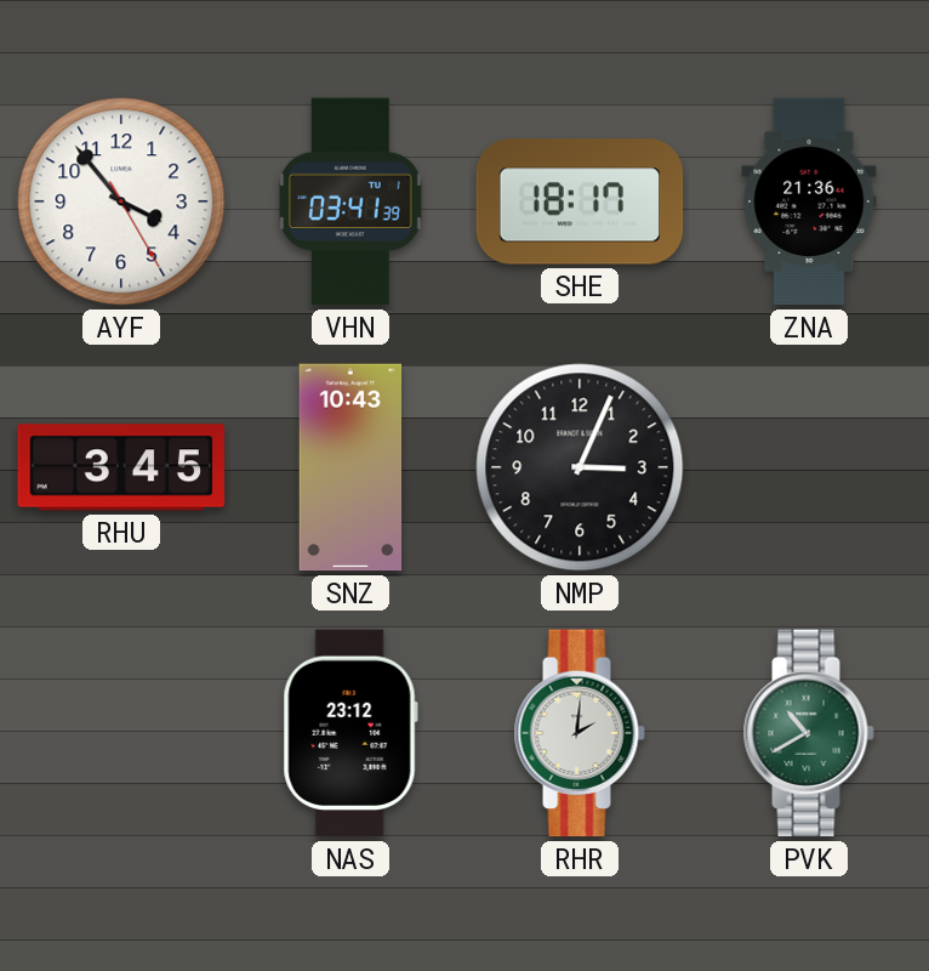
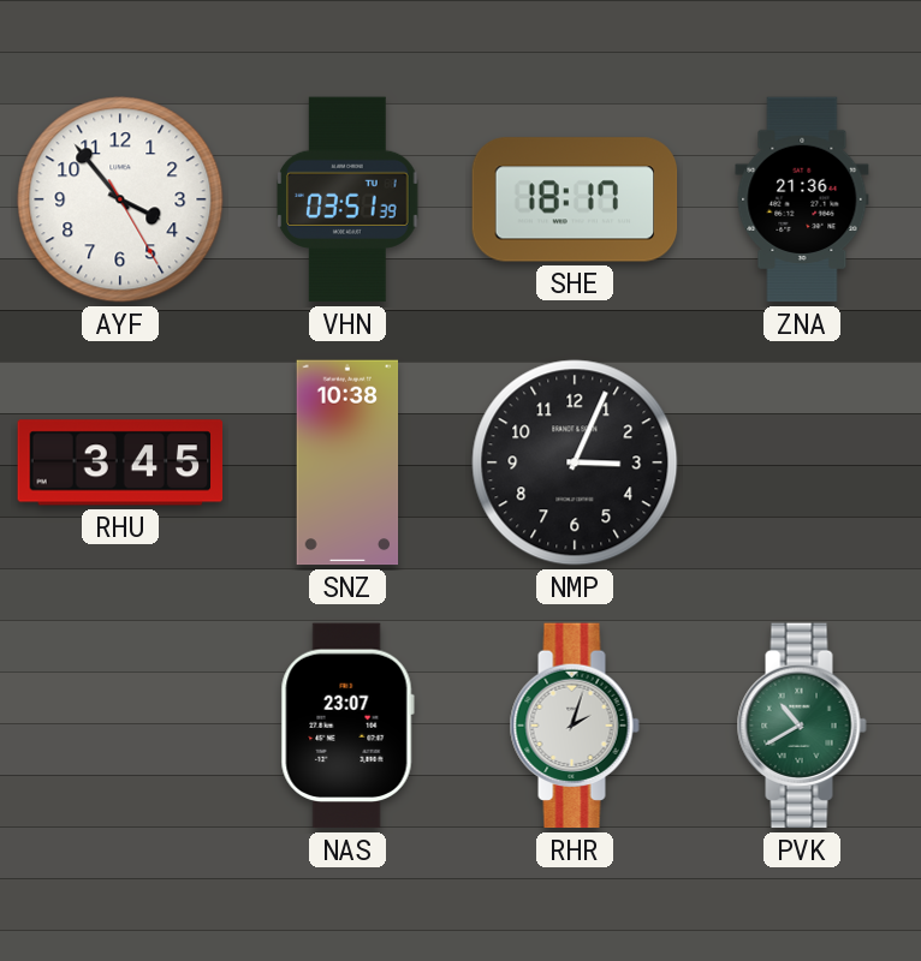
VHN: 03:41 -> 03:51 (347, 199)
SNZ: 10:43 -> 10:38 (347, 462)
NAS: 23:12 -> 23:07 (347, 726)
RHR: 2:01 -> 2:03 (575, 726)
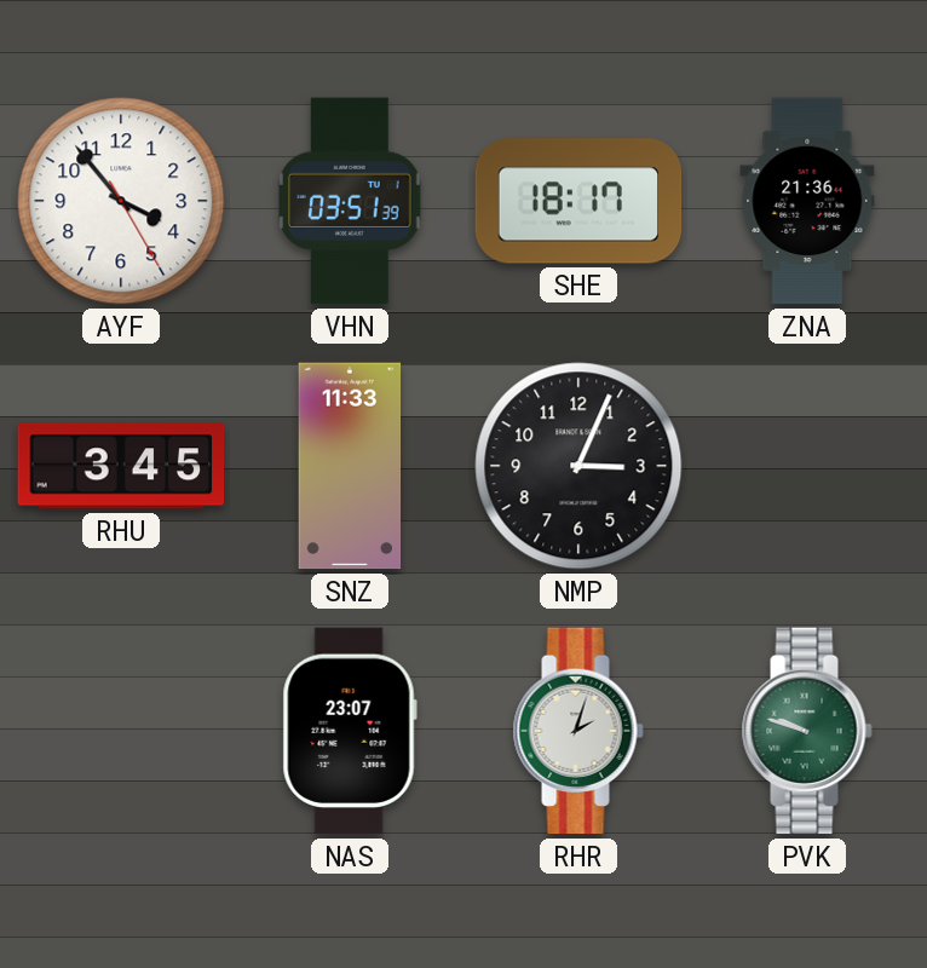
SNZ: 10:38 -> 11:33 (350, 466)
PVK: 10:40 -> 9:48 (807, 731)
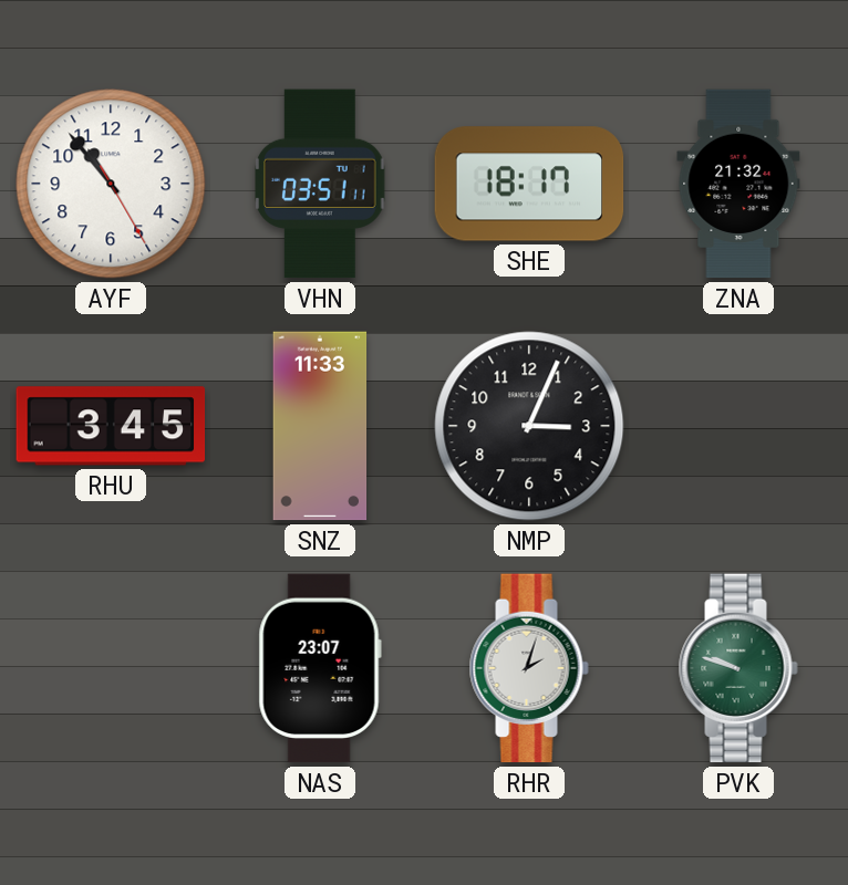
AYF: 3:53 -> 10:53 (111, 184)
VHN: 03:51:39 -> 03:51:11 (320, 184)
ZNA: 21:36 -> 21:32 (738, 184)
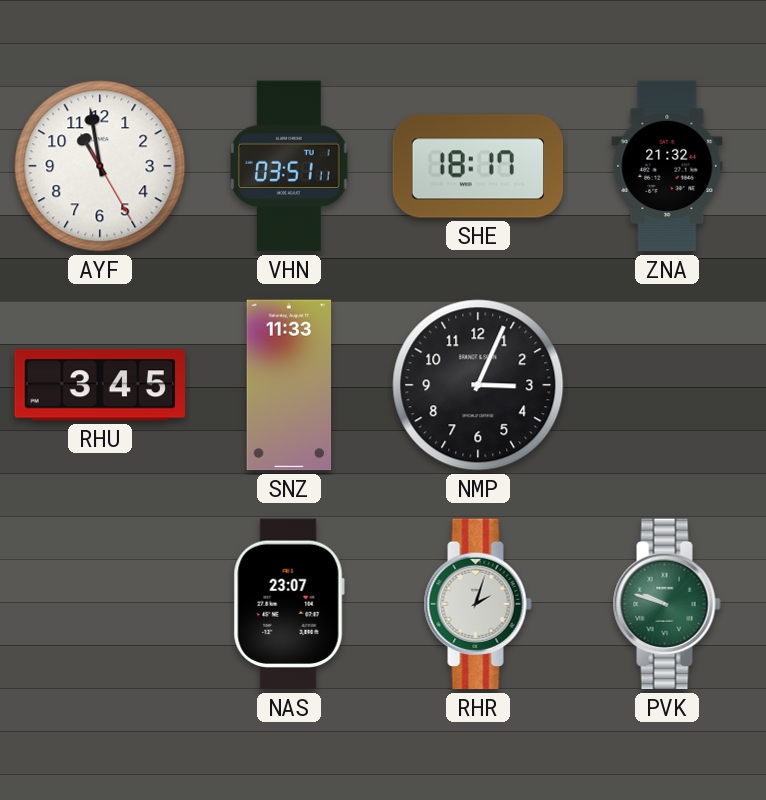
AYF: 10:53 -> 10:58 (100, 166)
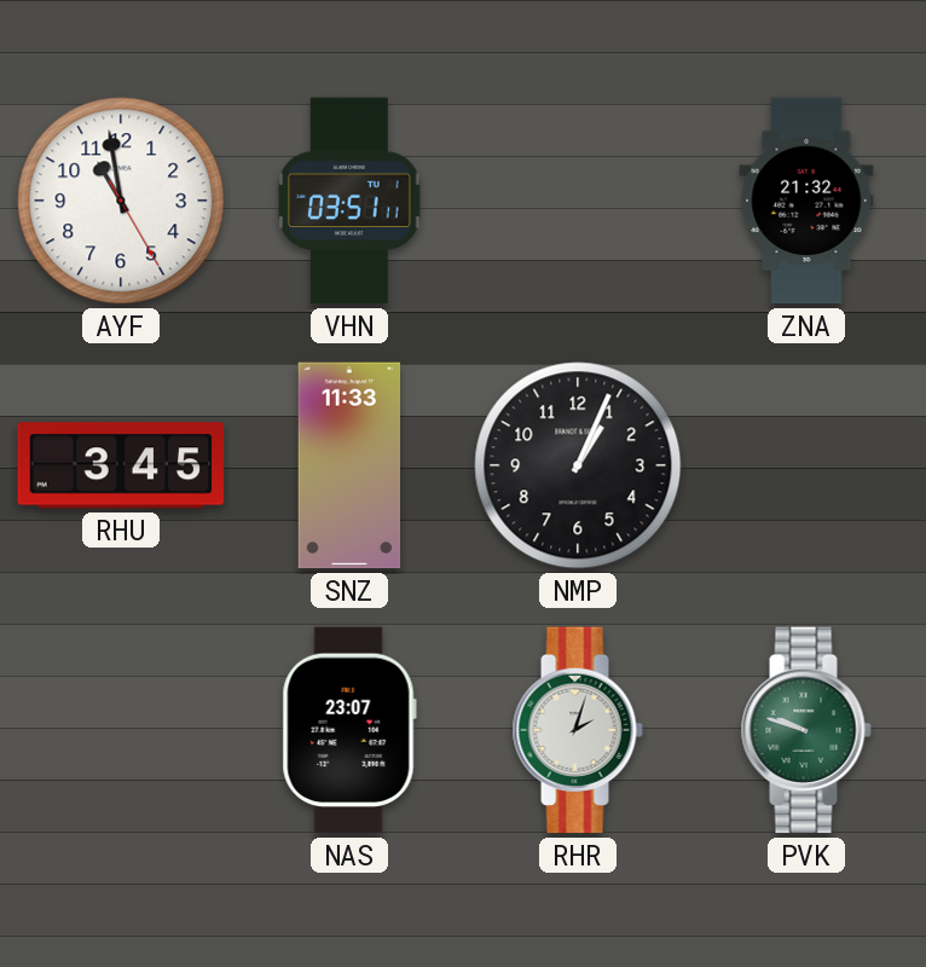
SHE: 18:17 -> none (478, 166)
NMP: 3:04 -> 1:04 (578, 465)
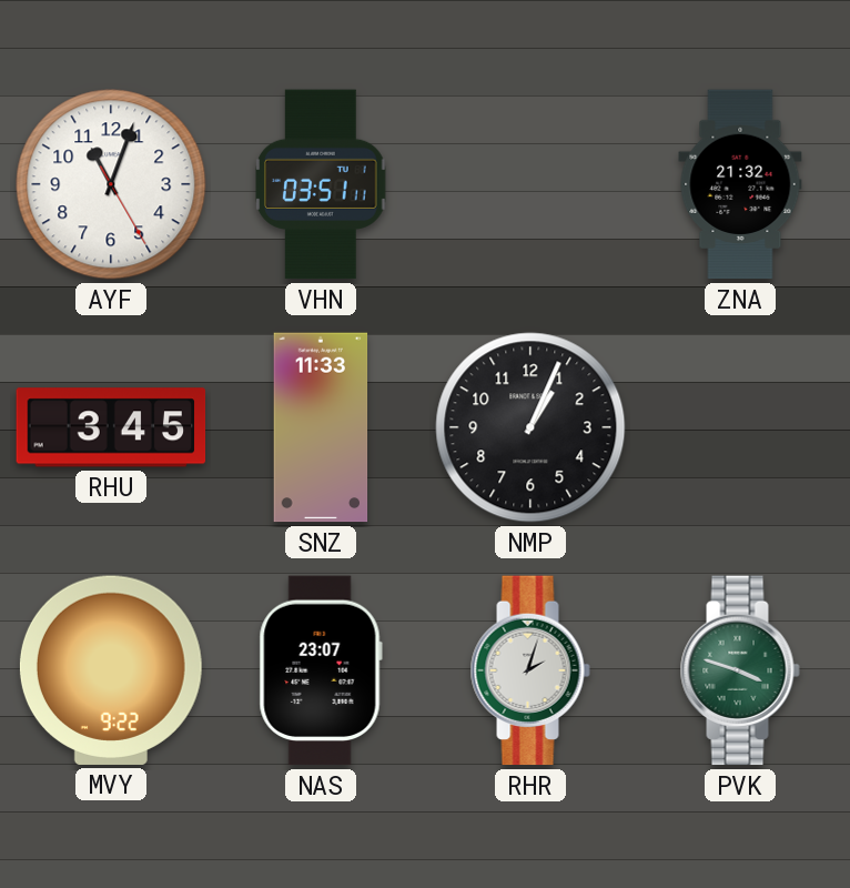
AYF: 10:58 -> 11:03 (111, 184)
MVY: none -> 9:22 (111, 670)
PVK: 9:48 -> 3:48 (740, 670)
